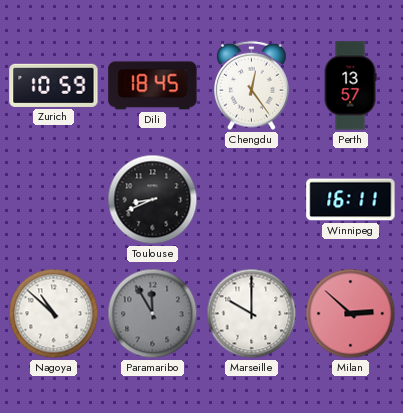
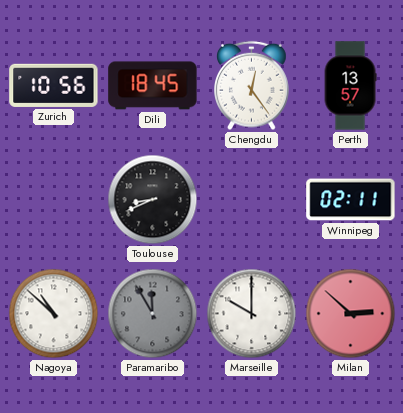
Zurich: 10:59 -> 10:56 (54, 85)
Winnipeg: 16:11 -> 02:11 (351, 200)
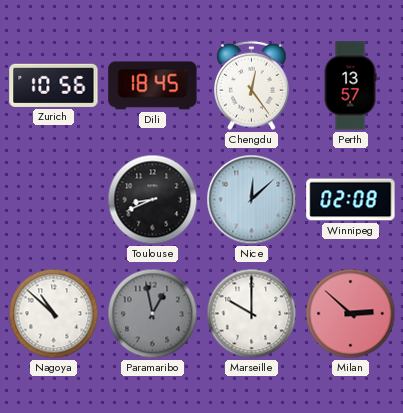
Nice: none -> 12:08 (252, 200)
Winnipeg: 02:11 -> 02:08 (351, 200)
Paramaribo: 11:55 -> 12:58 (153, 314)
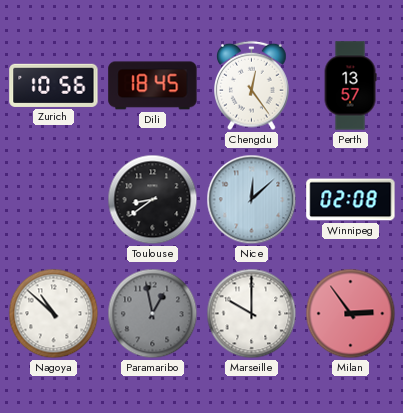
Toulouse: 8:41 -> 8:39 (153, 200)
Milan: 2:52 -> 2:54 (351, 314)
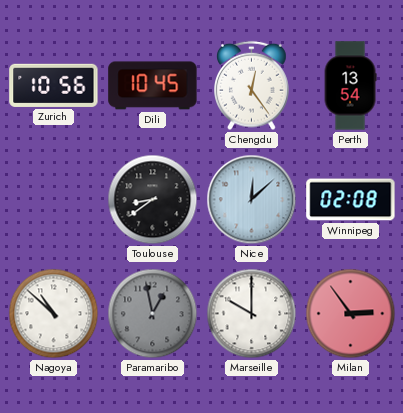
Dili: 18:45 -> 10:45 (153, 86)
Perth: 13:57 -> 13:54 (350, 86)
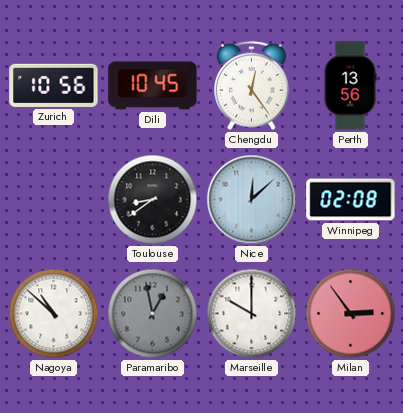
Perth: 13:54 -> 13:56 (350, 86)
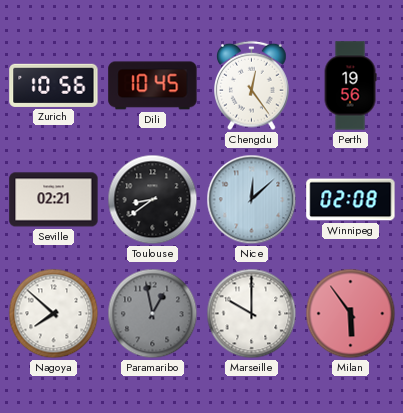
Perth: 13:56 -> 19:56 (350, 86)
Seville: none -> 02:21 (54, 200)
Nagoya: 10:52 -> 7:52 (54, 314)
Milan: 2:54 -> 5:54 (351, 314)
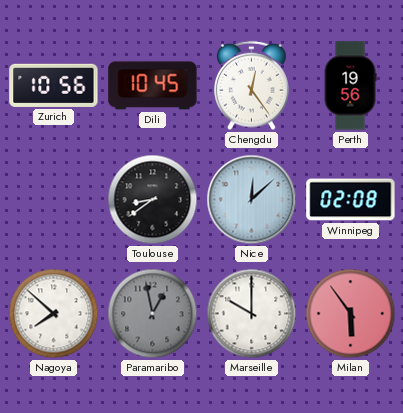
Seville: 02:21 -> none (54, 200)
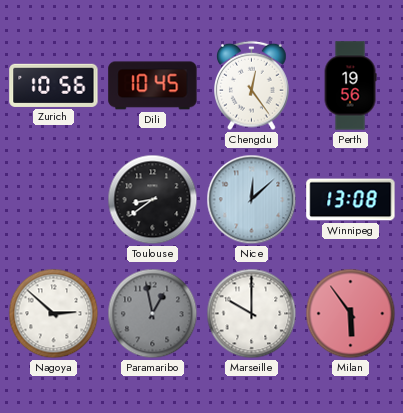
Winnipeg: 02:08 -> 13:08 (351, 200)
Nagoya: 7:52 -> 2:52 (54, 314)
